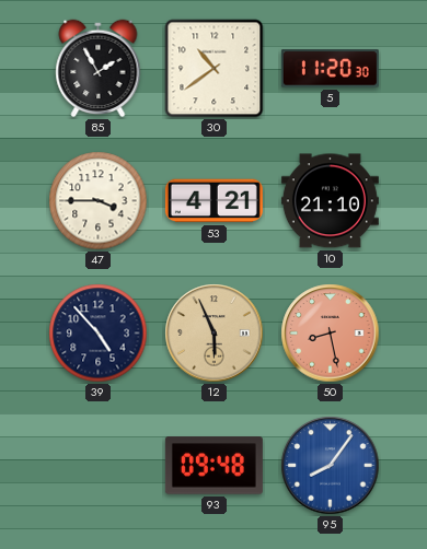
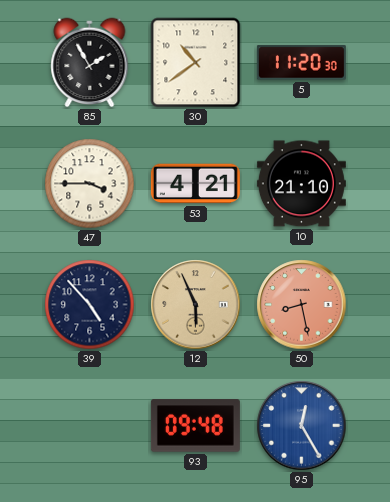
95: 8:06 -> 12:25 (302, 426)
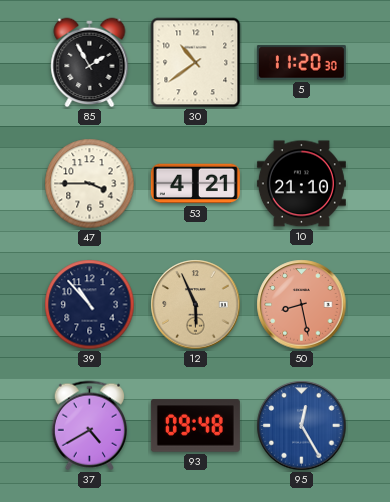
39: 4:53 -> 10:53 (90, 305)
37: none -> 4:40 (89, 426)
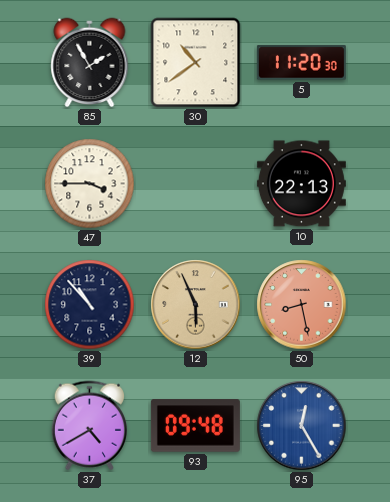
53: 4:21 -> none (195, 184)
10: 21:10 -> 22:13 (301, 184)
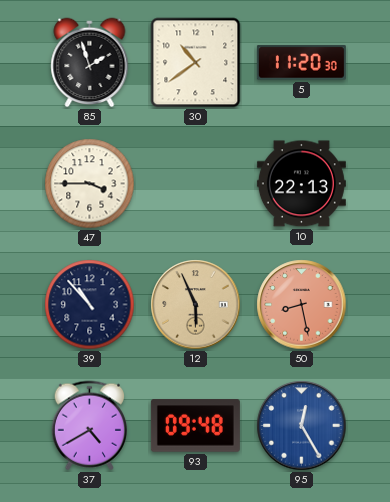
85: 1:55 -> 1:57 (90, 63)
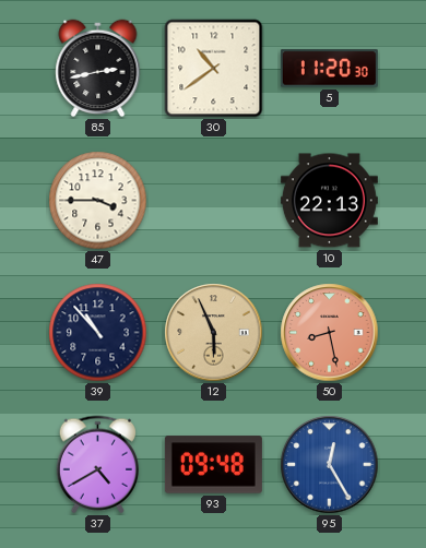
85: 1:57 -> 2:43 (98, 69)
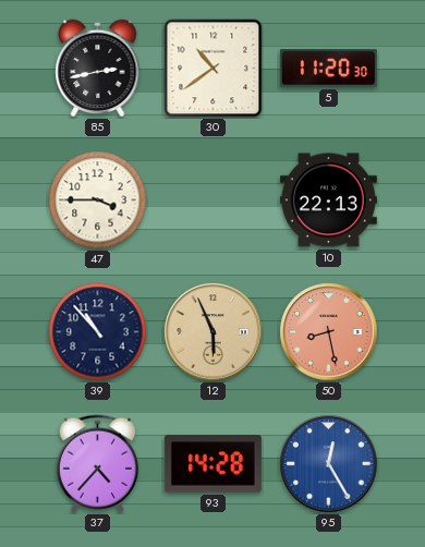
37: 4:40 -> 4:37 (97, 464)
93: 09:48 -> 14:28 (212, 464)
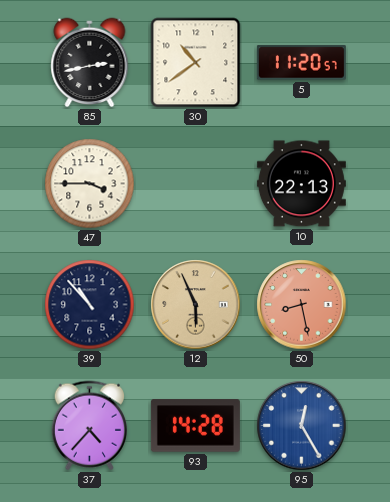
5: 11:20:30 -> 11:20:57 (301, 63)
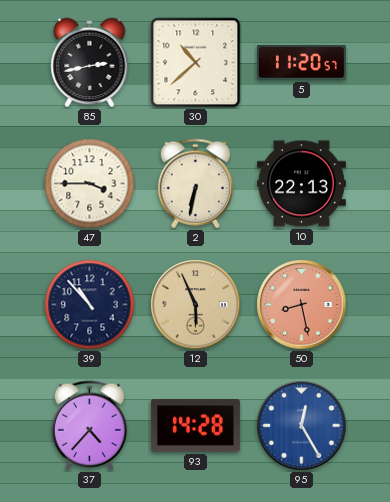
30: 10:39 -> 10:38 (196, 63)
2: none -> 6:32 (195, 184)
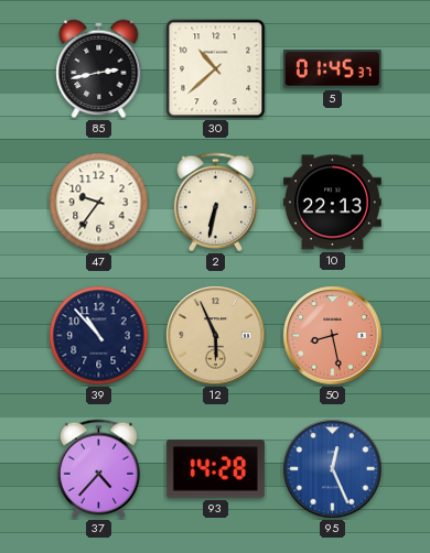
5: 11:20 -> 01:45 (332, 69)
47: 3:45 -> 9:36 (99, 203)
95: 12:25 -> 12:26 (333, 469)
